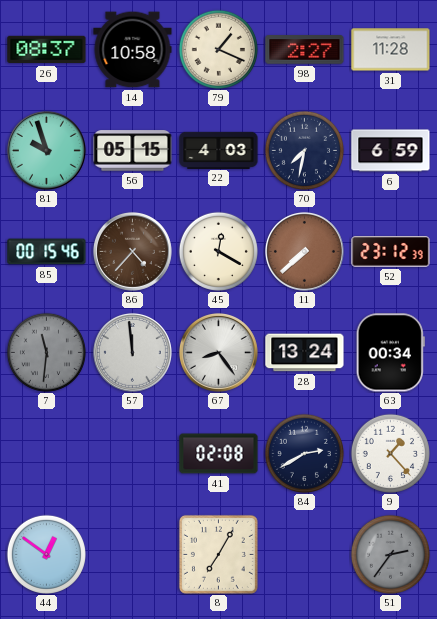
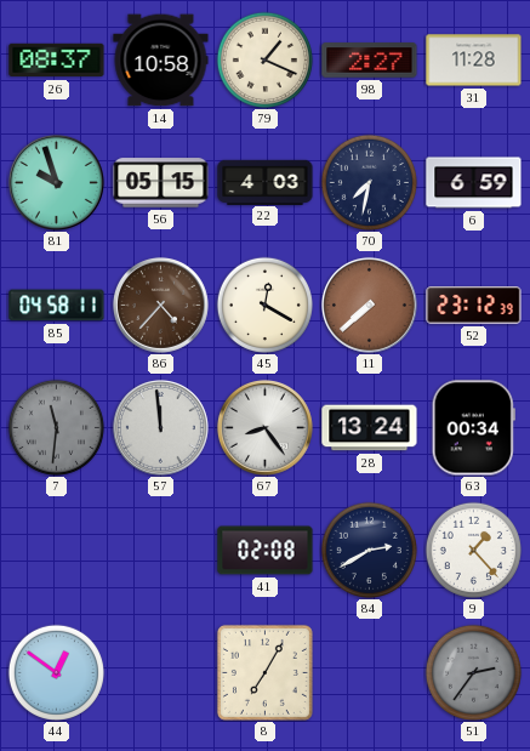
85: 00:15 -> 04:58 (57, 306)
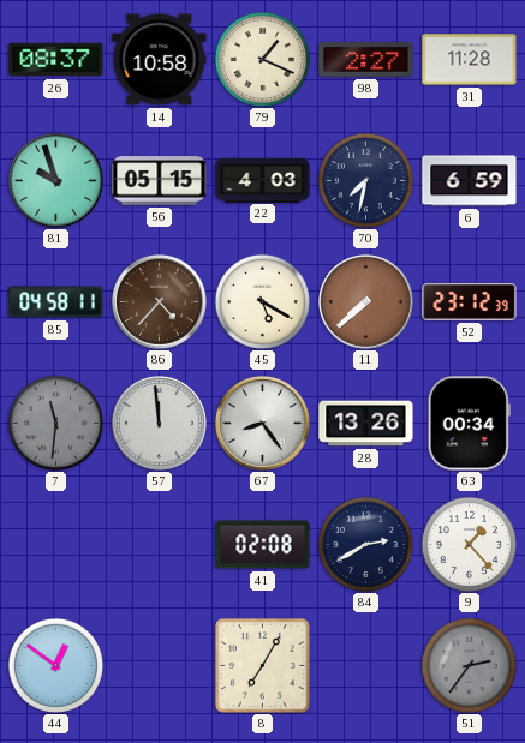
45: 12:20 -> 5:20 (262, 301)
28: 13:24 -> 13:26 (366, 424)
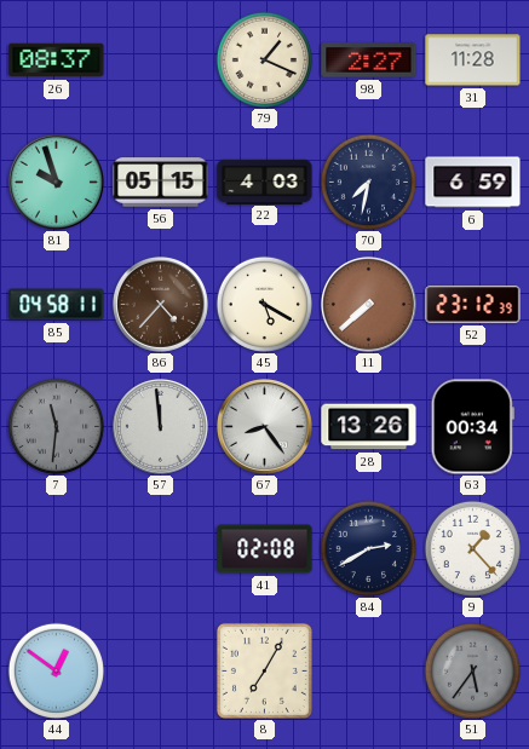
14: 10:58 -> none (160, 60)
51: 2:36 -> 5:36 (472, 670)
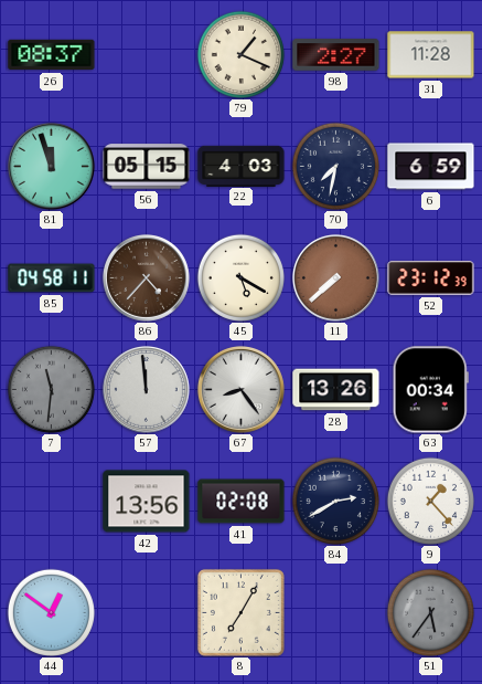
81: 9:57 -> 11:57 (51, 166)
42: none -> 13:56 (147, 502)
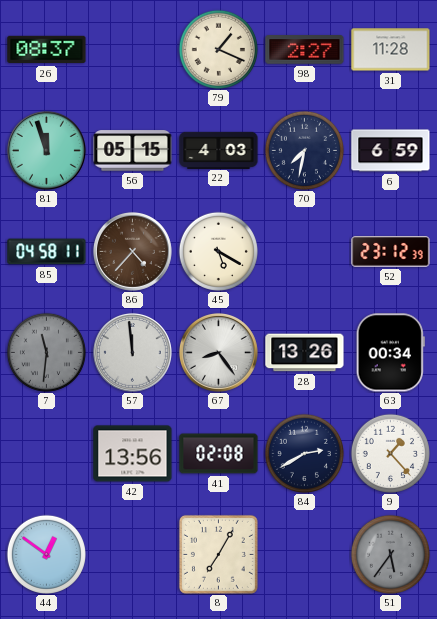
11: 7:38 -> none (335, 277)
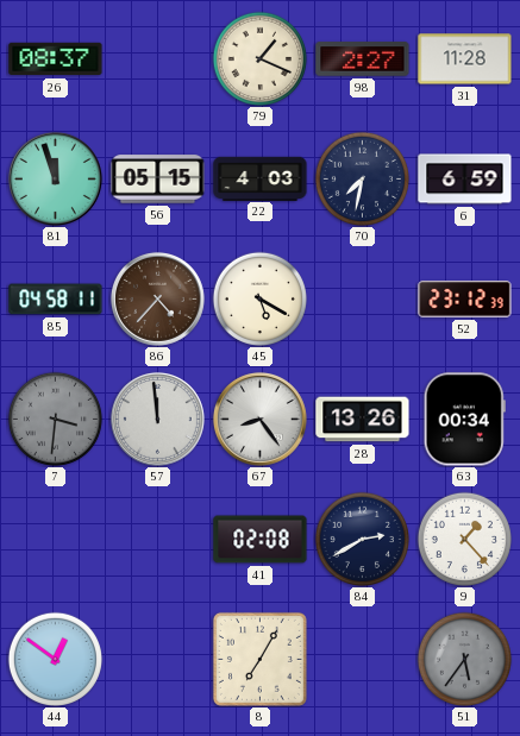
7: 11:31 -> 3:31 (55, 419)
42: 13:56 -> none (133, 454)
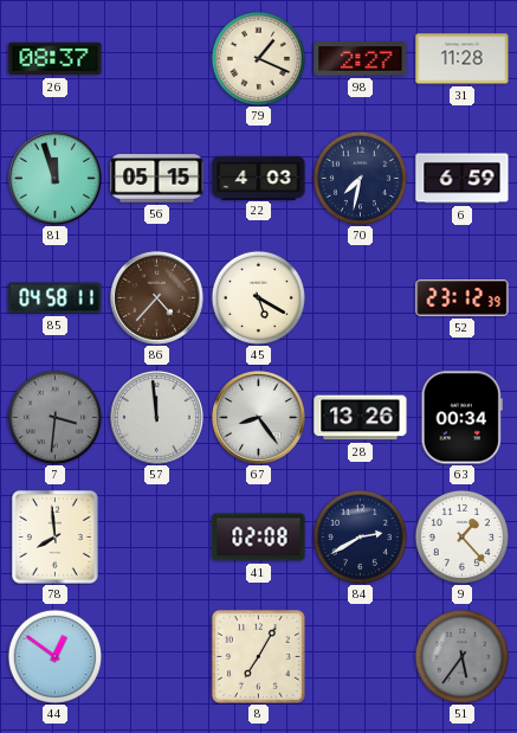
78: none -> 7:59 (56, 538)
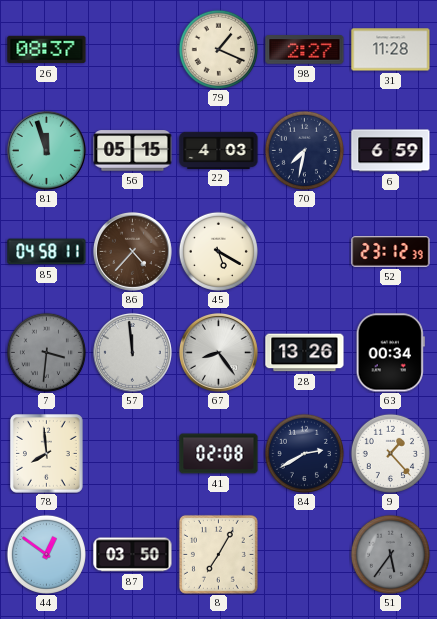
87: none -> 03:50 (133, 555)
